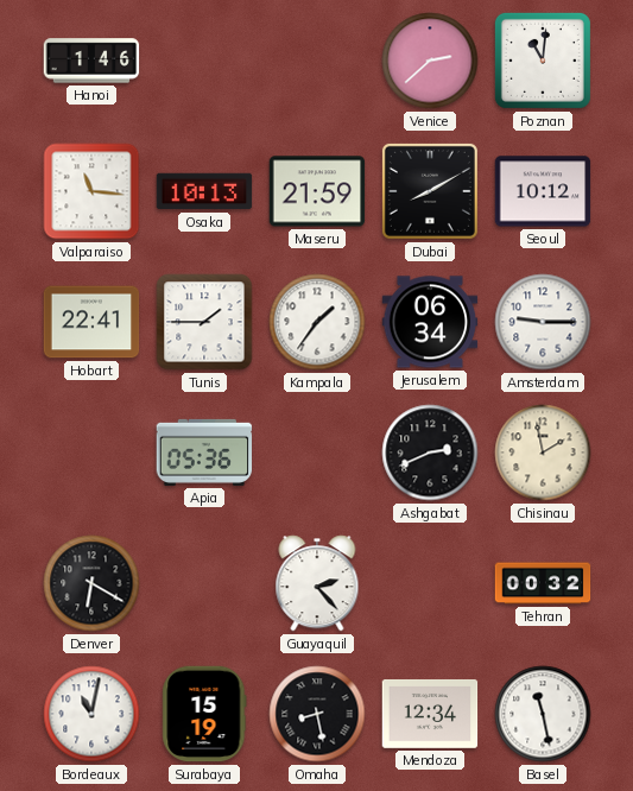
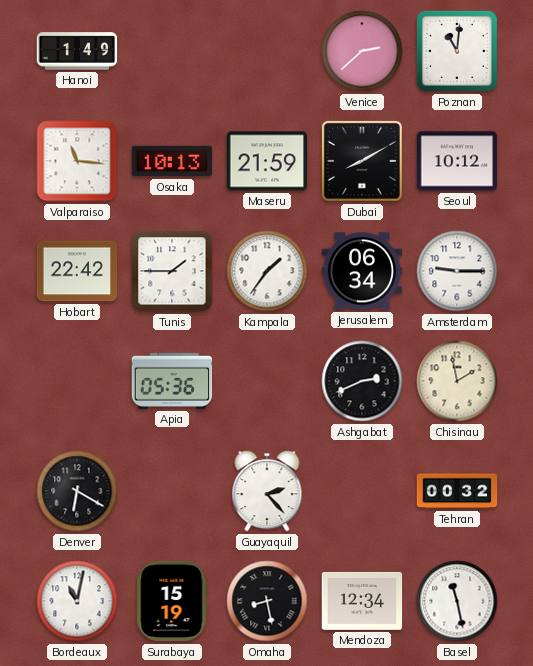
Hanoi: 1:46 -> 1:49 (77, 51)
Hobart: 22:41 -> 22:42 (77, 271)
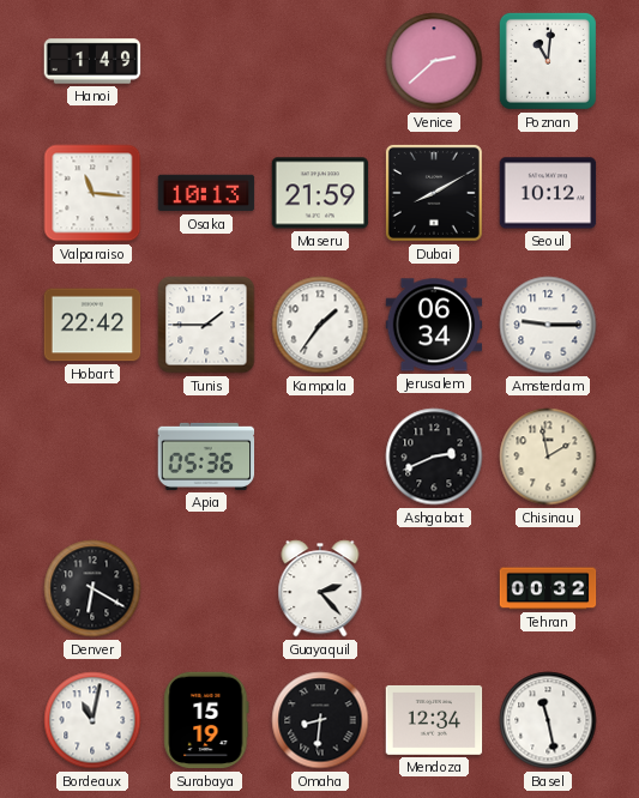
Omaha: 8:28 -> 8:31 (320, 720)
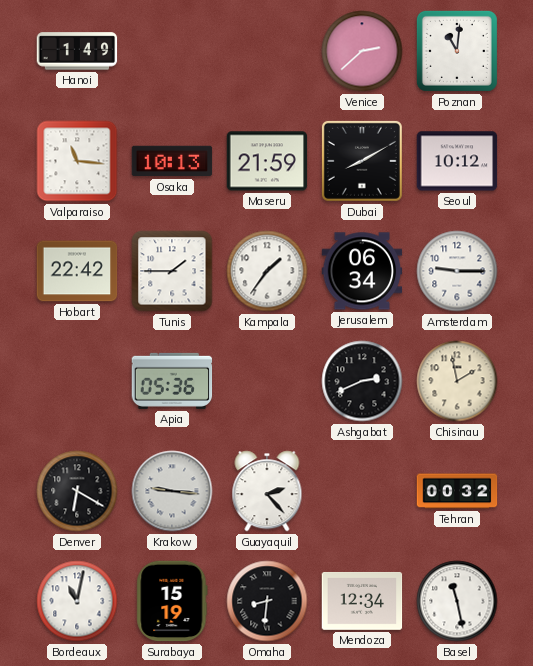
Krakow: none -> 9:16 (172, 491)
